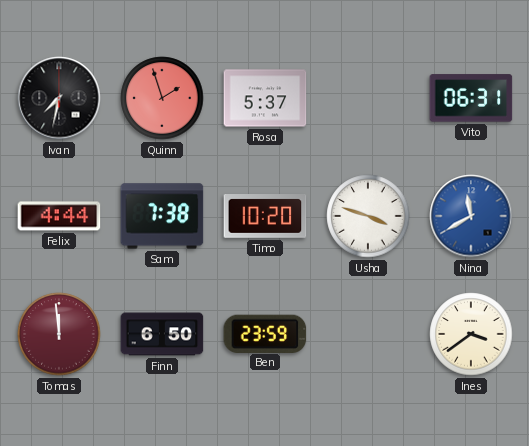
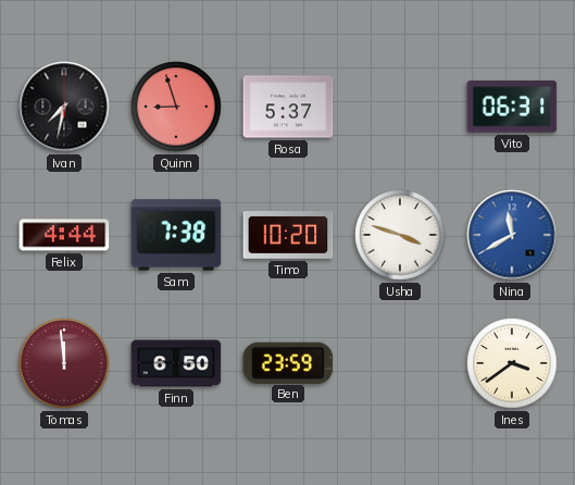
Quinn: 1:57 -> 8:57 (176, 107)
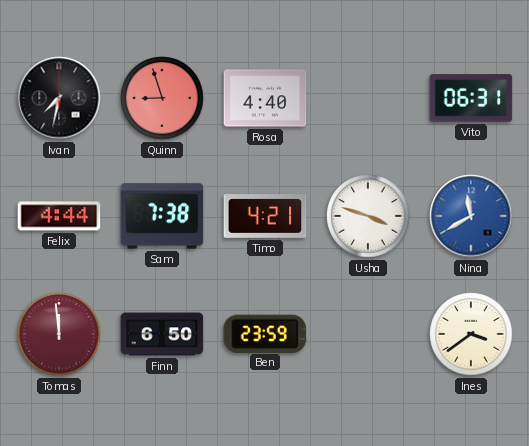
Rosa: 5:37 -> 4:40 (265, 98)
Timo: 10:20 -> 4:21 (265, 216)
